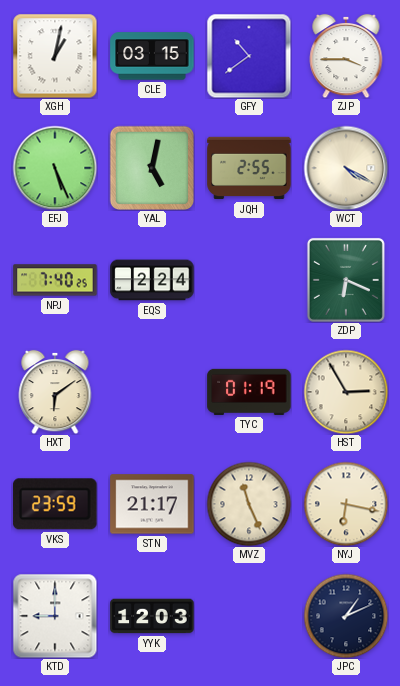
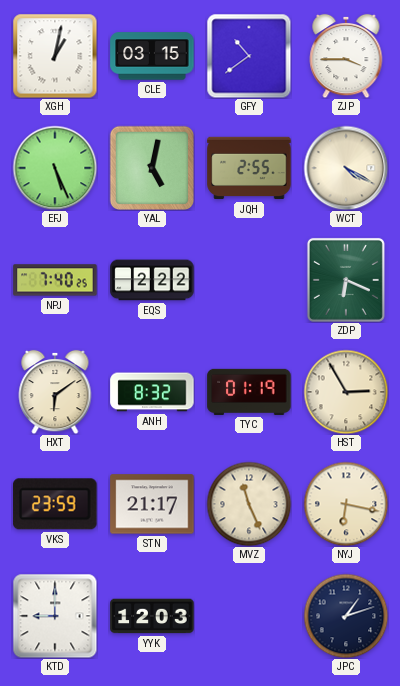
EQS: 2:24 -> 2:22 (152, 280)
ANH: none -> 8:32 (152, 392)
JPC: 1:11 -> 1:12 (346, 616)
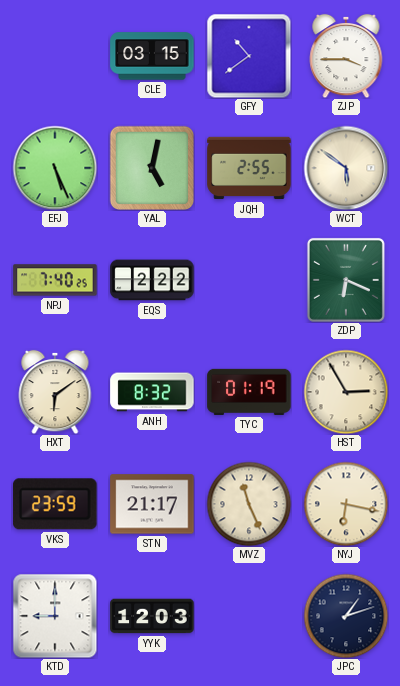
XGH: 1:02 -> none (55, 56)
WCT: 4:20 -> 5:51 (346, 168)
